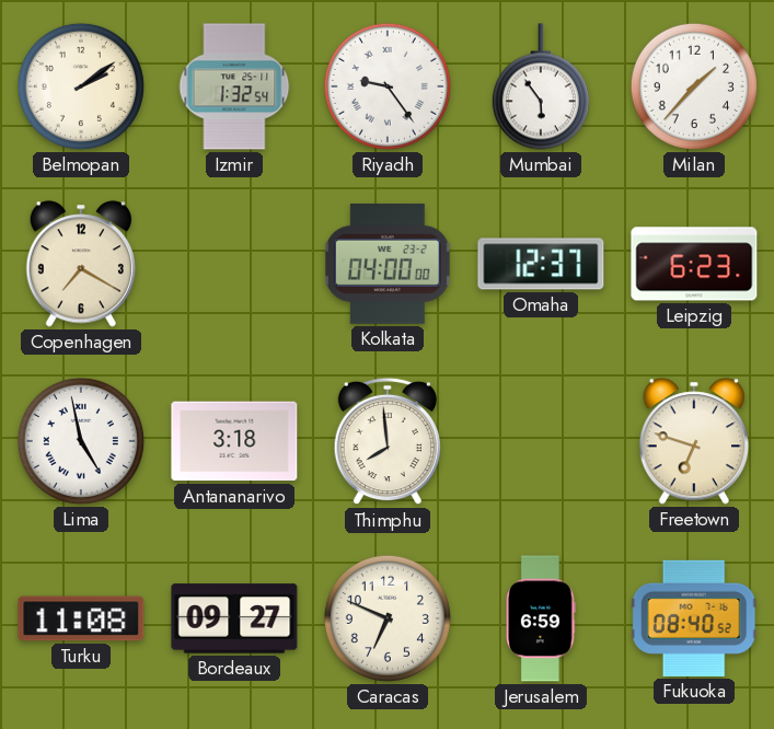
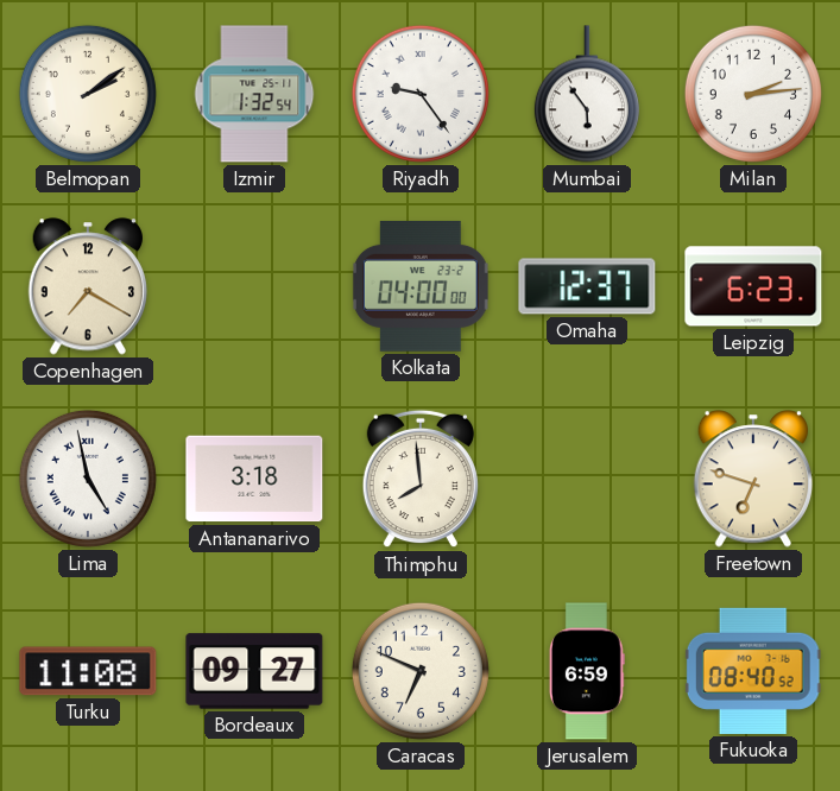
Milan: 1:37 -> 2:14 (753, 94)
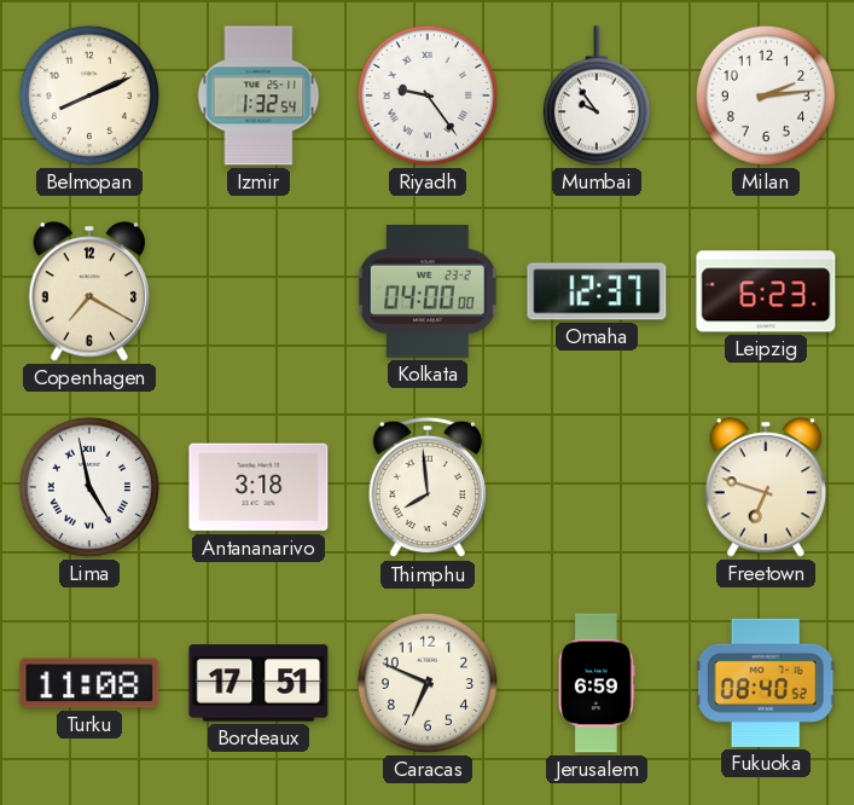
Belmopan: 2:09 -> 8:11 (89, 95)
Mumbai: 5:54 -> 9:54 (597, 95)
Bordeaux: 09:27 -> 17:51 (258, 683)
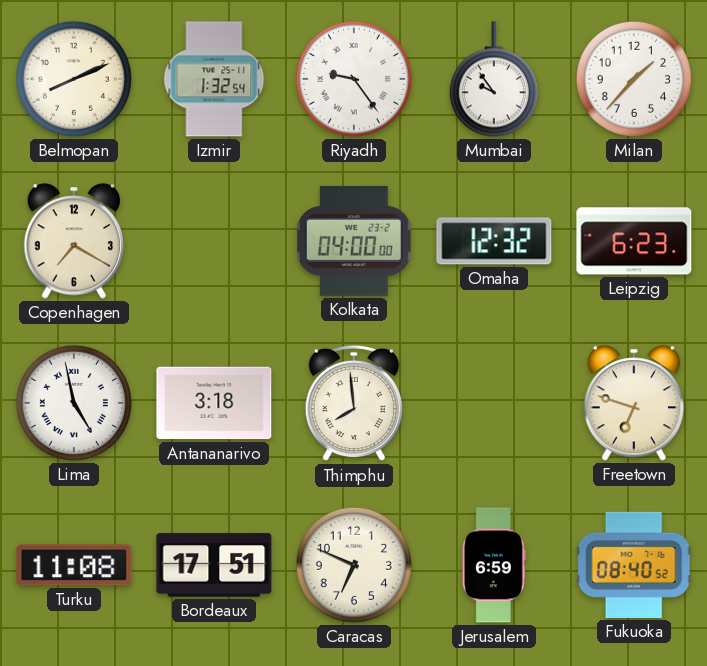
Milan: 2:14 -> 1:37 (634, 79)
Omaha: 12:37 -> 12:32 (494, 241)
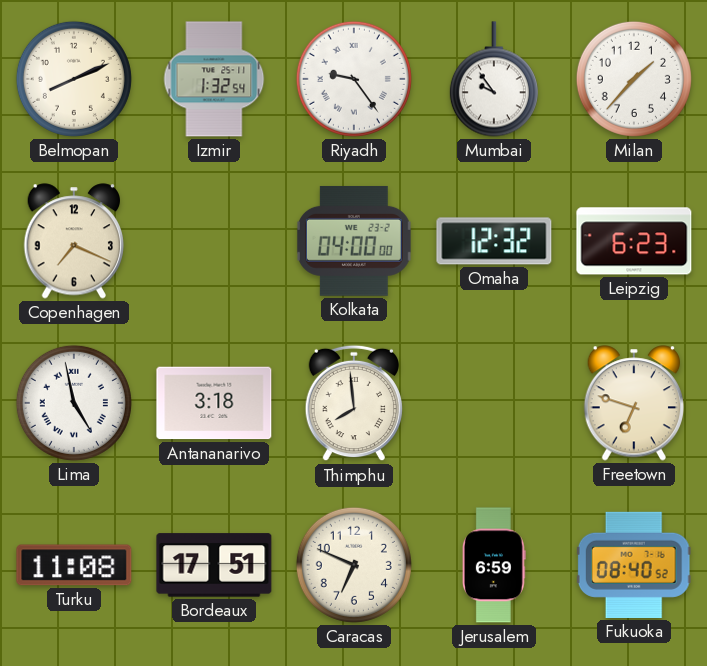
Copenhagen: 7:20 -> 7:19 (74, 241)
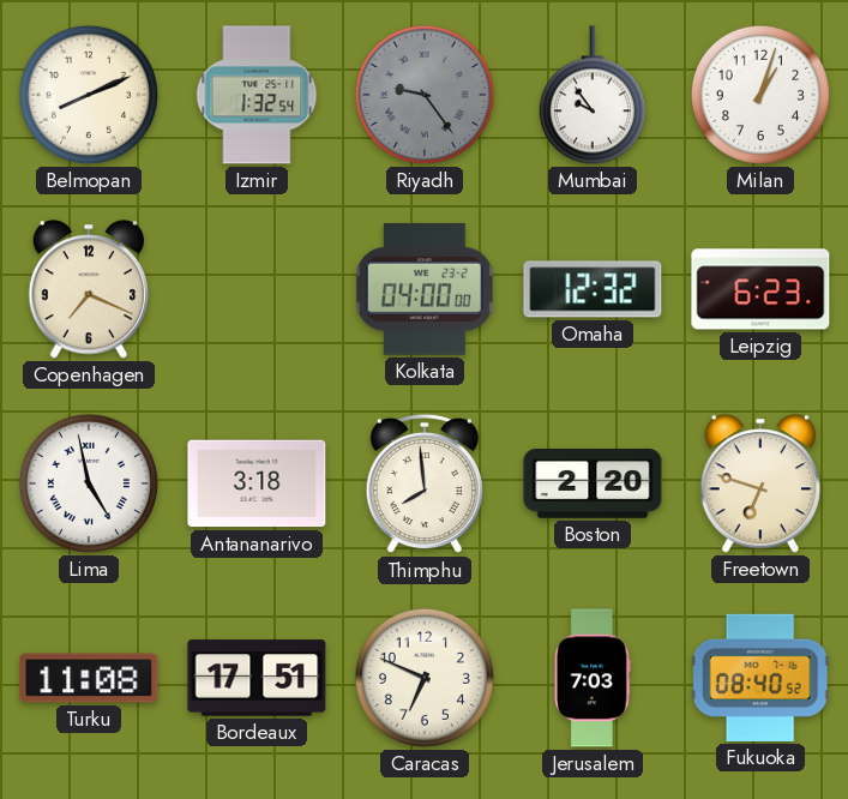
Riyadh dial: white -> grey (425, 95)
Milan: 1:37 -> 1:03 (760, 95)
Boston: none -> 2:20 (593, 483)
Jerusalem: 6:59 -> 7:03 (593, 678)
